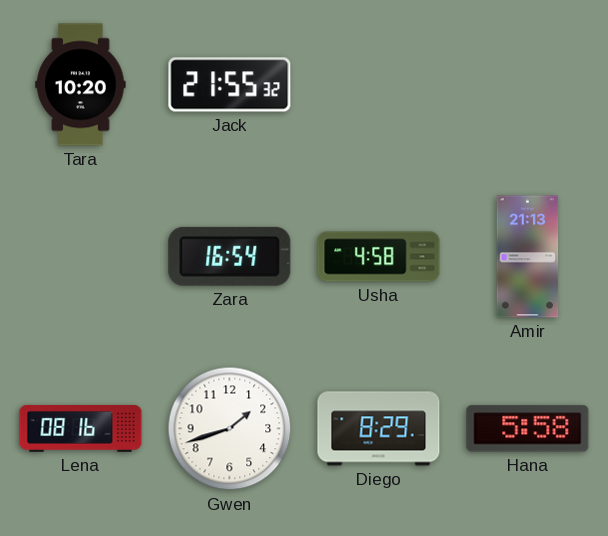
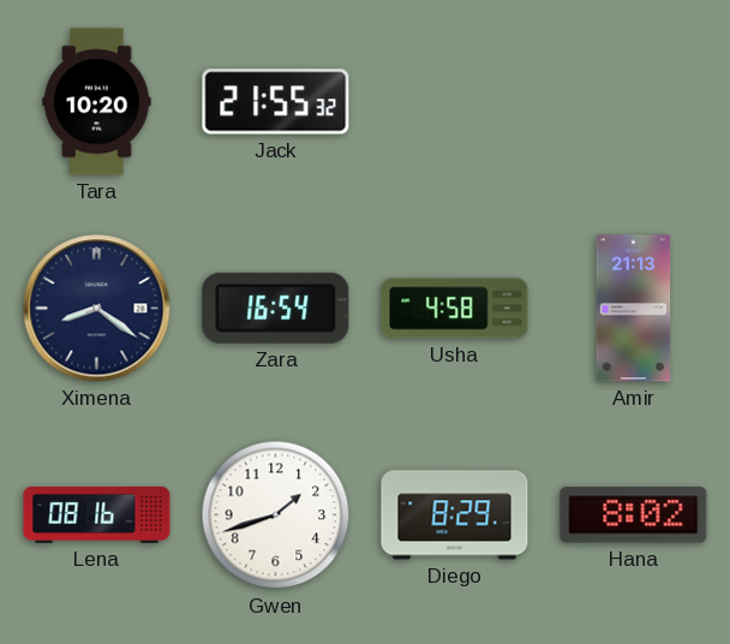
Ximena: none -> 8:21 (97, 309)
Hana: 5:58 -> 8:02 (634, 515)
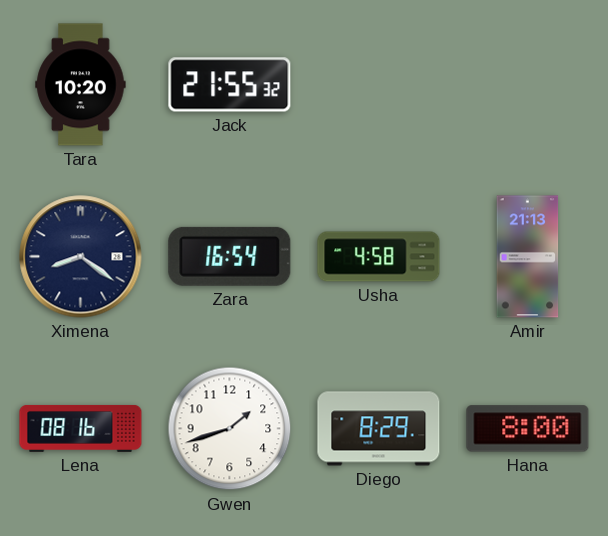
Hana: 8:02 -> 8:00 (528, 429)
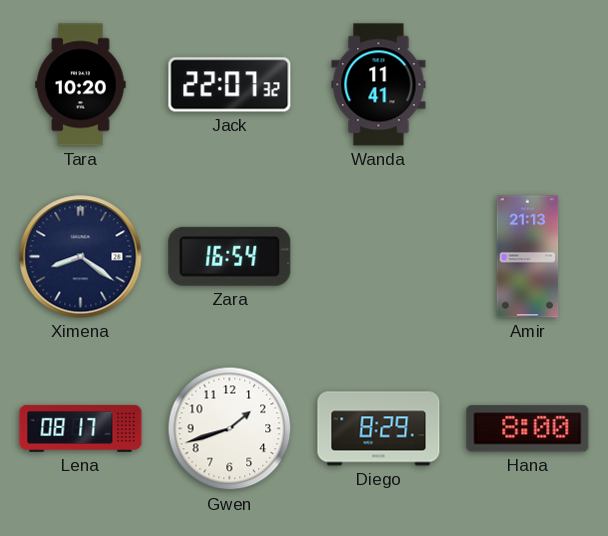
Jack: 21:55 -> 22:07 (230, 85)
Wanda: none -> 11:41 (379, 85)
Usha: 4:58 -> none (379, 257)
Lena: 08:16 -> 08:17 (81, 428)
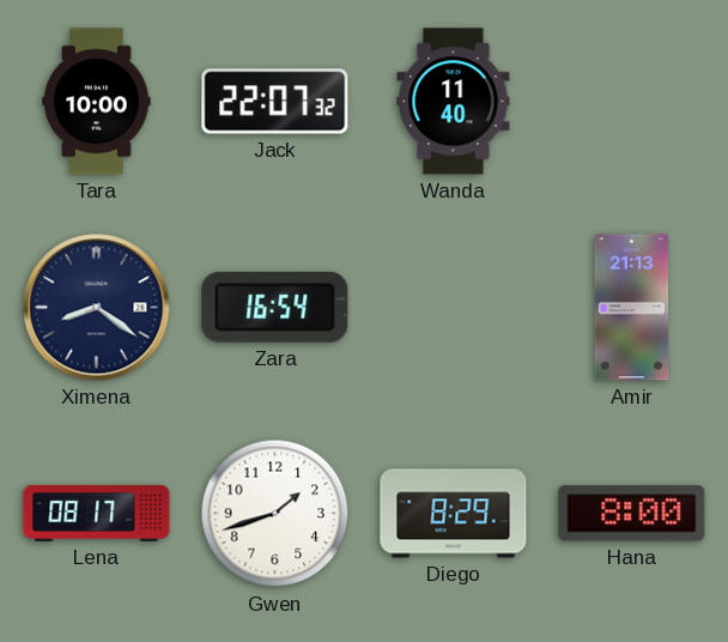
Tara: 10:20 -> 10:00 (97, 102)
Wanda: 11:41 -> 11:40 (454, 102)
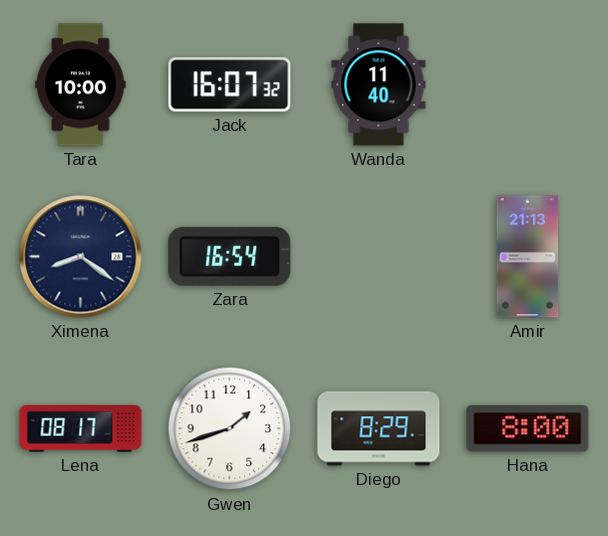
Jack: 22:07 -> 16:07 (230, 85)
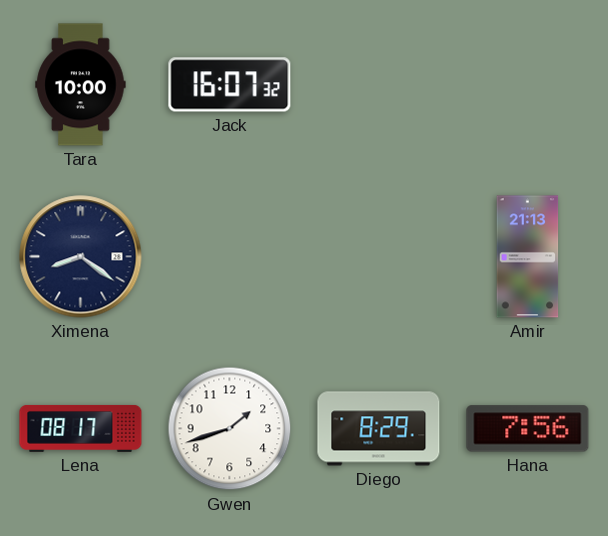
Wanda: 11:40 -> none (379, 85)
Zara: 16:54 -> none (230, 256)
Hana: 8:00 -> 7:56 (528, 429)
